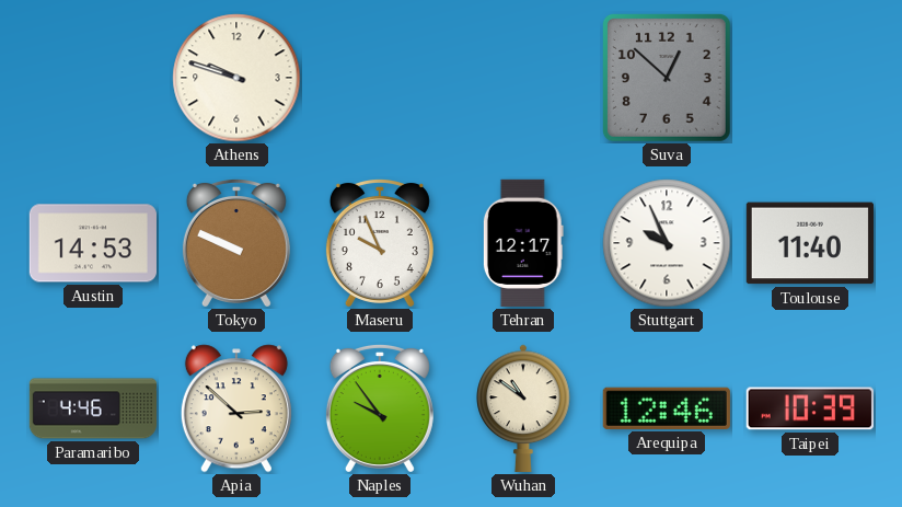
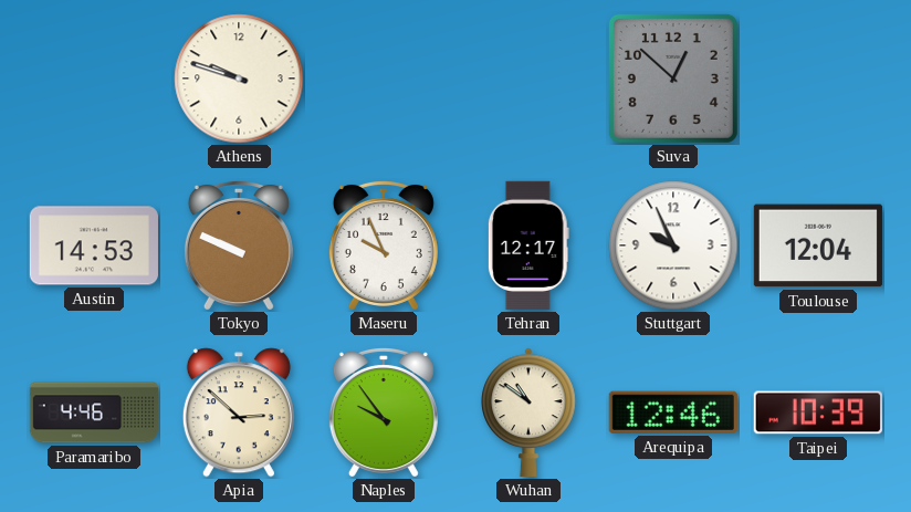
Toulouse: 11:40 -> 12:04 (818, 245)
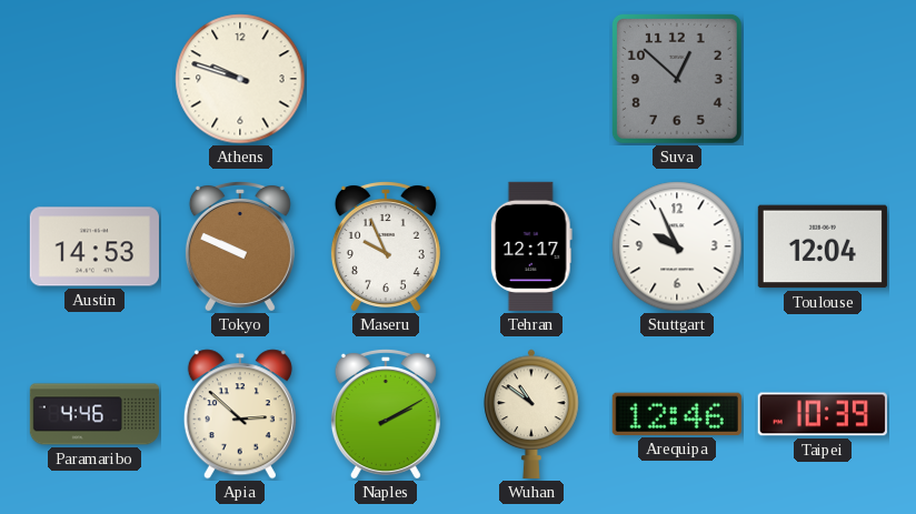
Naples: 9:54 -> 2:10 (386, 413)
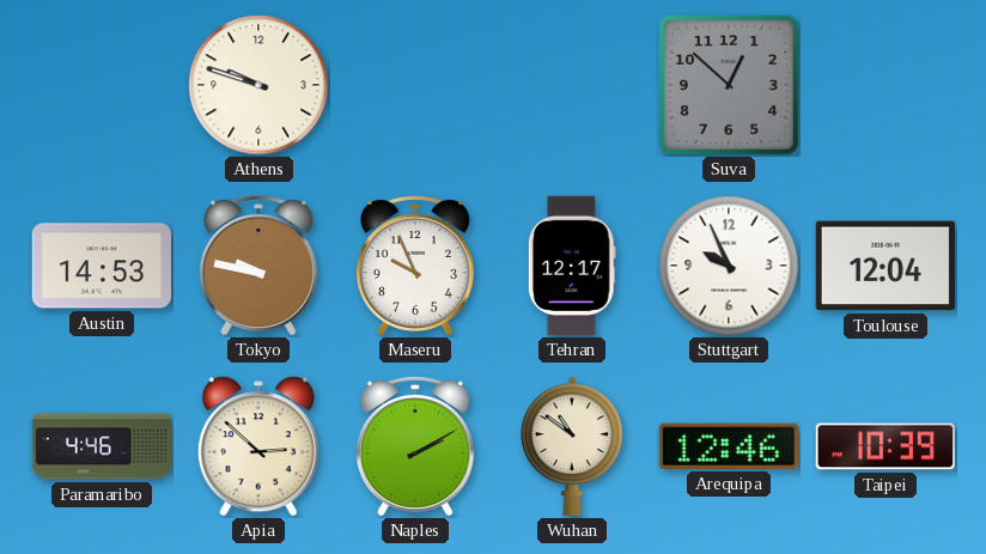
Tokyo: 9:49 -> 9:47 (258, 264)
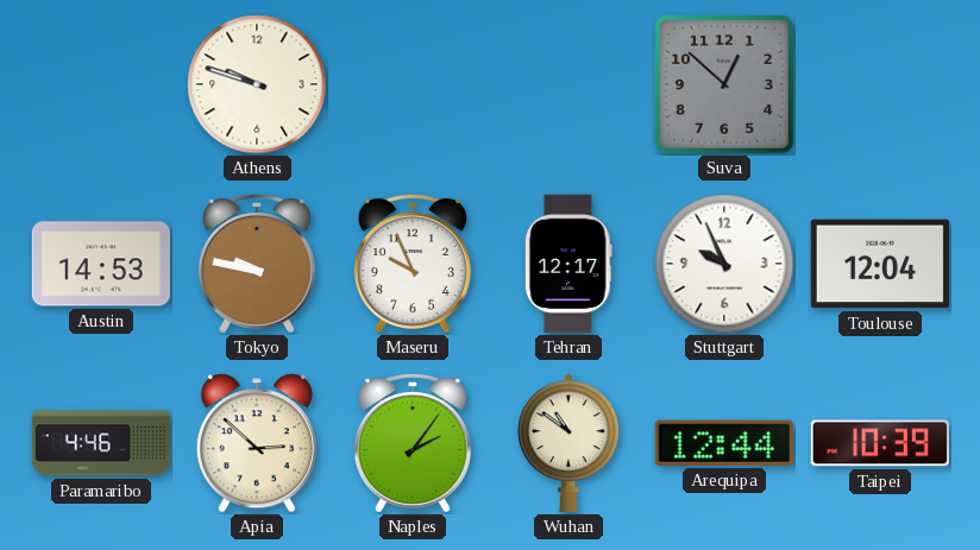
Naples: 2:10 -> 2:06 (413, 442)
Arequipa: 12:46 -> 12:44 (724, 443)
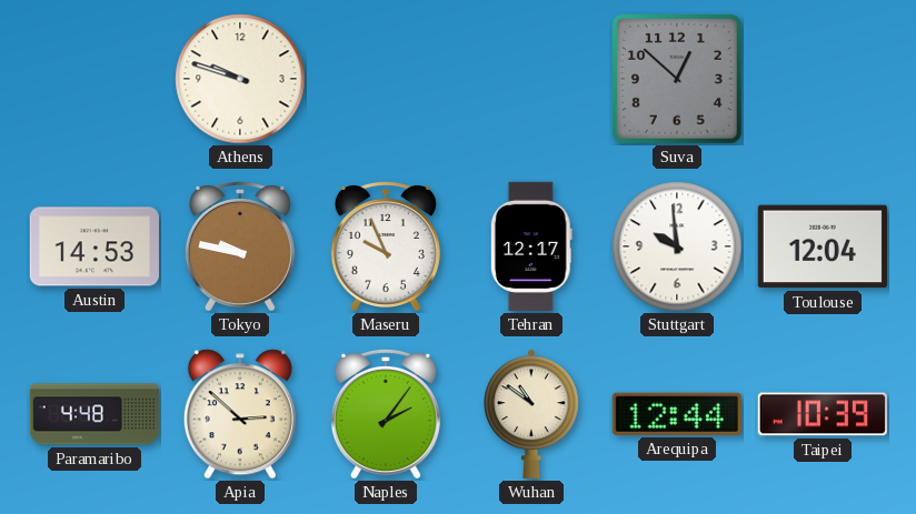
Stuttgart: 9:56 -> 9:59 (677, 246)
Paramaribo: 4:46 -> 4:48 (93, 414)
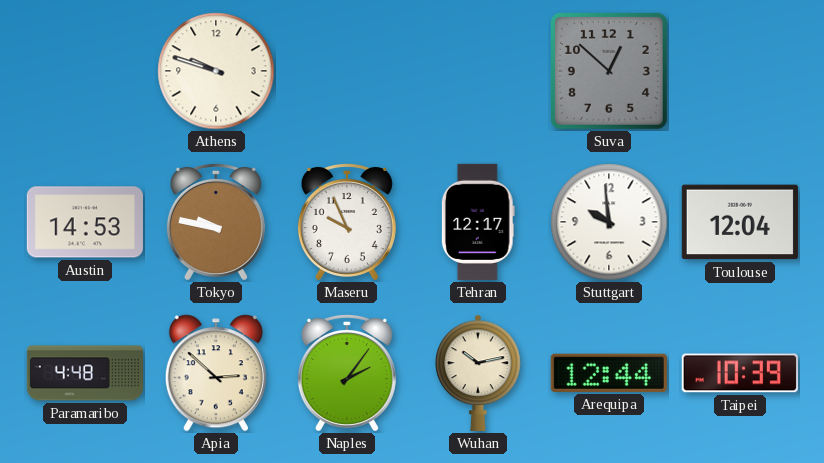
Wuhan: 10:51 -> 10:13 (478, 373)
